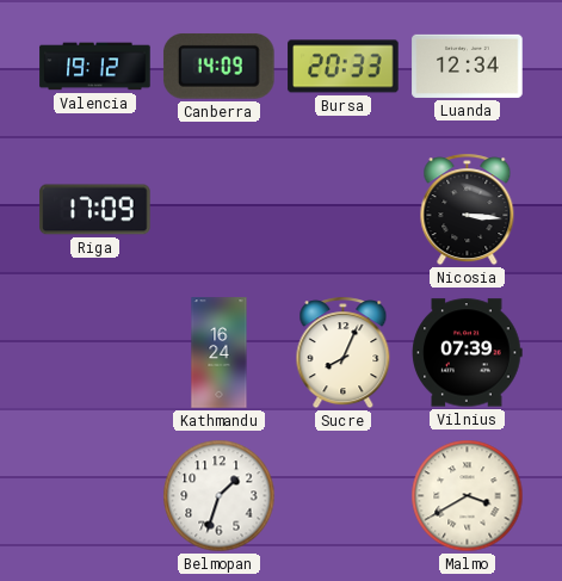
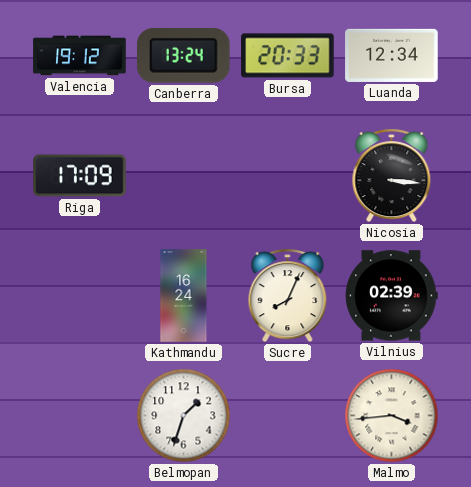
Canberra: 14:09 -> 13:24 (184, 55)
Vilnius: 07:39 -> 02:39 (392, 296)
Malmo: 3:40 -> 3:44 (392, 416)
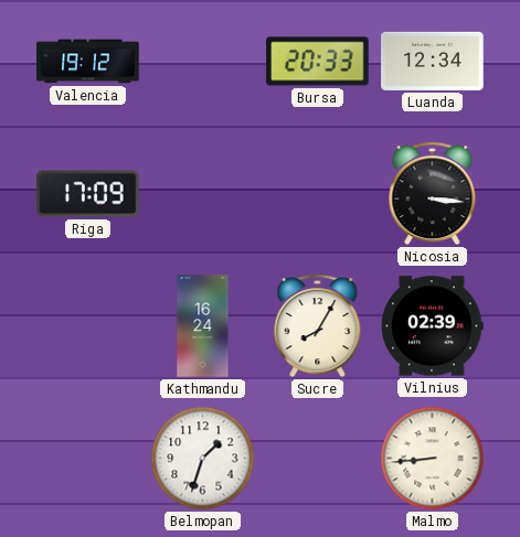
Canberra: 13:24 -> none (184, 55)
Sucre: 8:04 -> 8:05 (318, 326)
Malmo: 3:44 -> 8:44 (433, 459)
